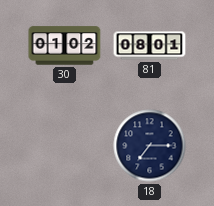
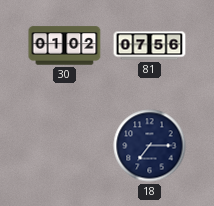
81: 08:01 -> 07:56 (150, 46)
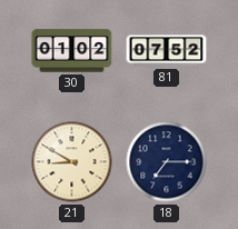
81: 07:56 -> 07:52 (167, 51)
21: none -> 8:50 (72, 162)
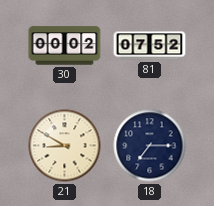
30: 01:02 -> 00:02 (65, 46)
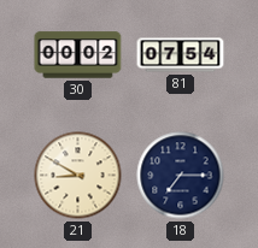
81: 07:52 -> 07:54 (181, 55)
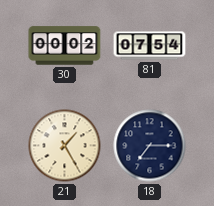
21: 8:50 -> 1:25 (65, 146)
